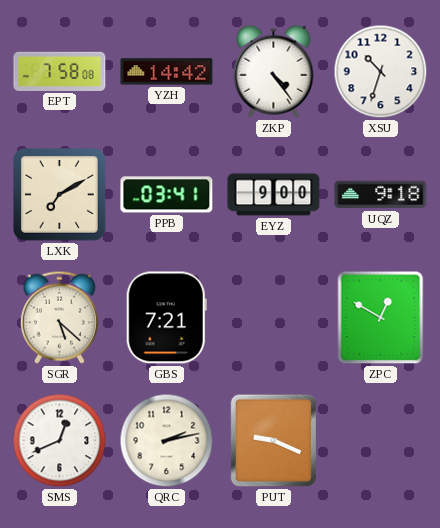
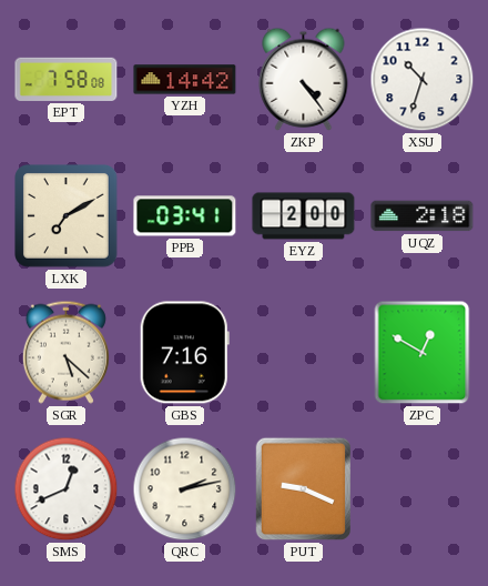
EYZ: 9:00 -> 2:00 (304, 216)
UQZ: 9:18 -> 2:18 (423, 216)
GBS: 7:21 -> 7:16 (184, 353)
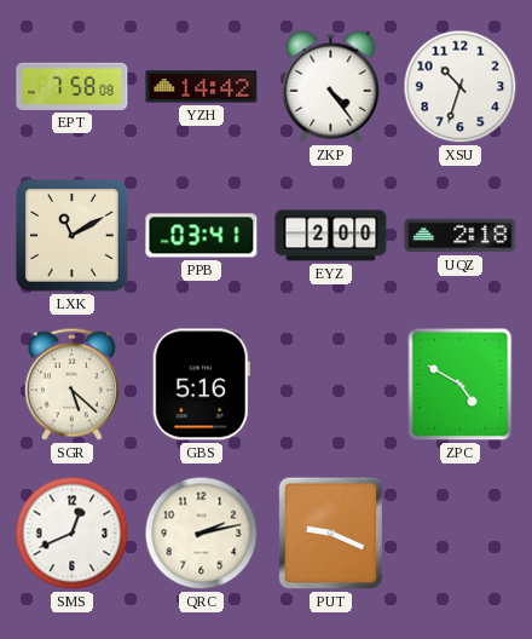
LXK: 7:10 -> 11:10 (73, 236)
GBS: 7:16 -> 5:16 (201, 385)
ZPC: 12:50 -> 4:50 (461, 385)
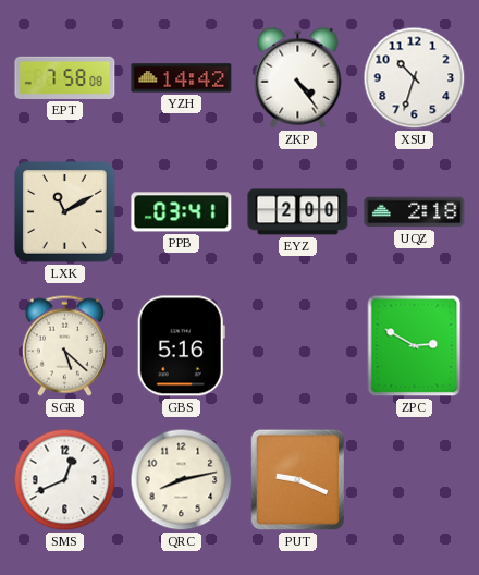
ZPC: 4:50 -> 2:50 (415, 346)
QRC: 2:13 -> 8:13 (182, 480)
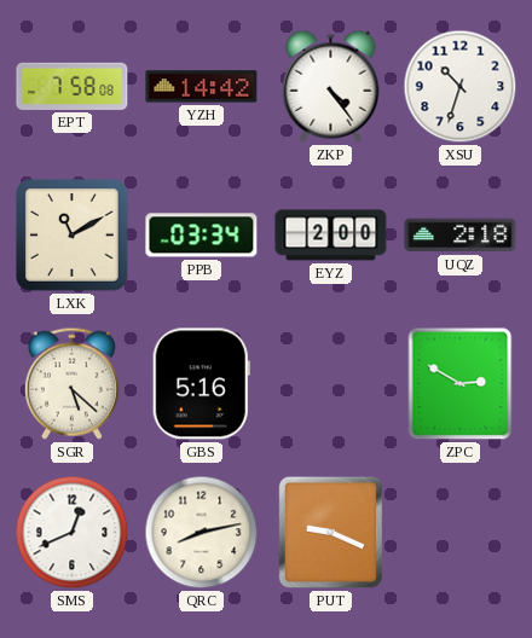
PPB: 03:41 -> 03:34 (202, 236)
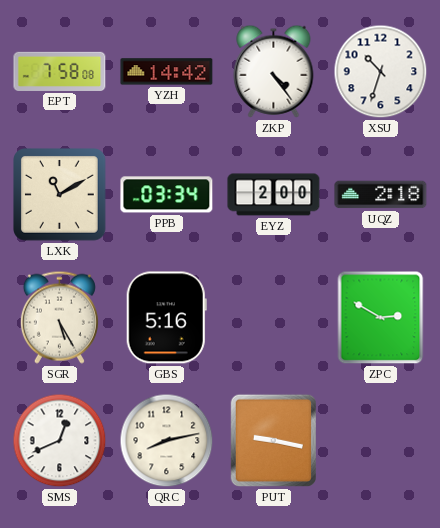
SGR: 5:22 -> 5:25 (59, 317)
PUT: 9:19 -> 9:17 (274, 441)
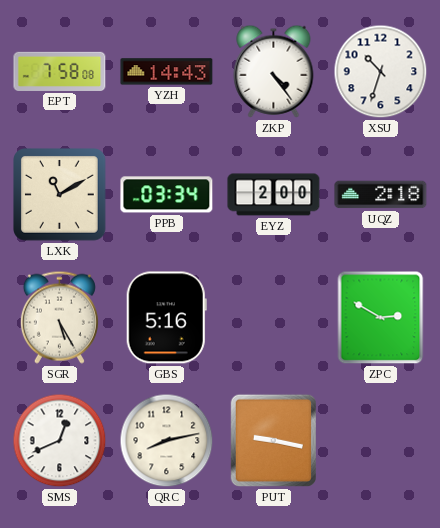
YZH: 14:42 -> 14:43 (167, 72)
